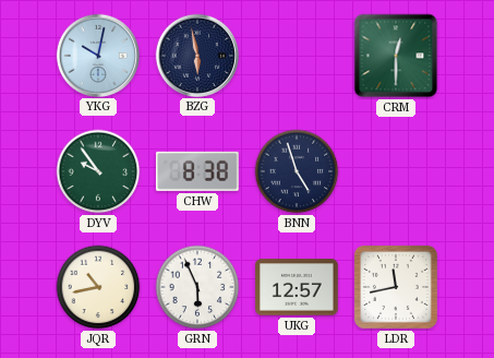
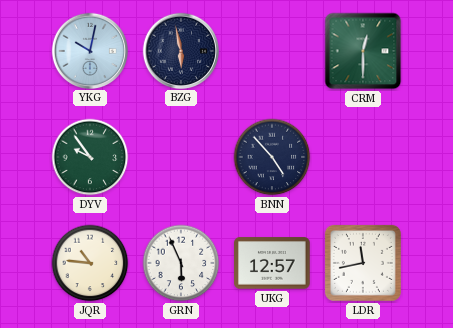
CHW: 8:38 -> none (197, 171)
BNN: 4:57 -> 4:53 (272, 157)
JQR: 10:43 -> 10:46 (90, 263)
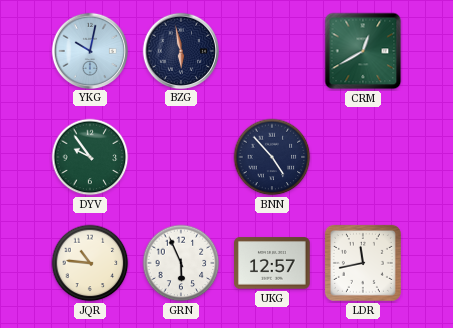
CRM: 12:30 -> 12:40 (363, 51)
